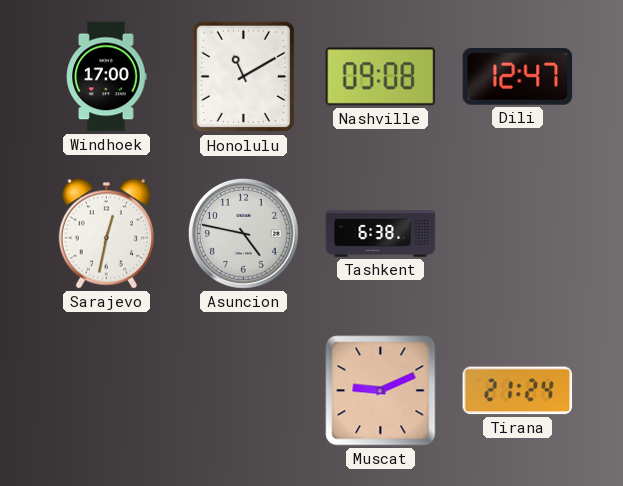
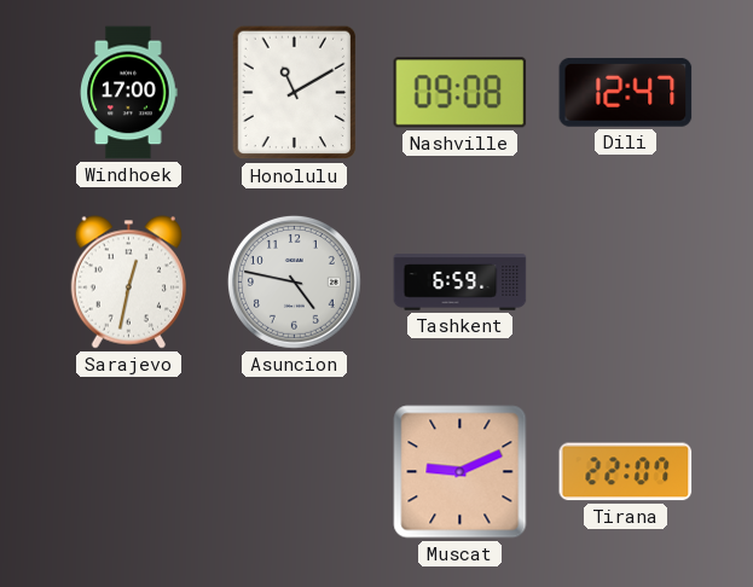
Tashkent: 6:38 -> 6:59 (461, 283)
Tirana: 21:24 -> 22:07 (626, 472)
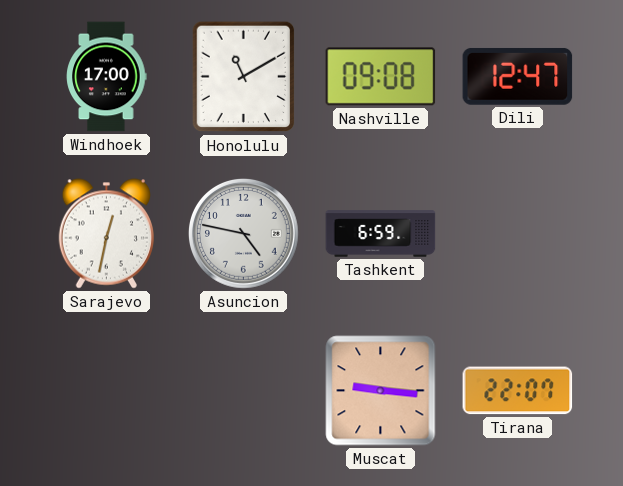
Muscat: 9:11 -> 9:16 (381, 391)
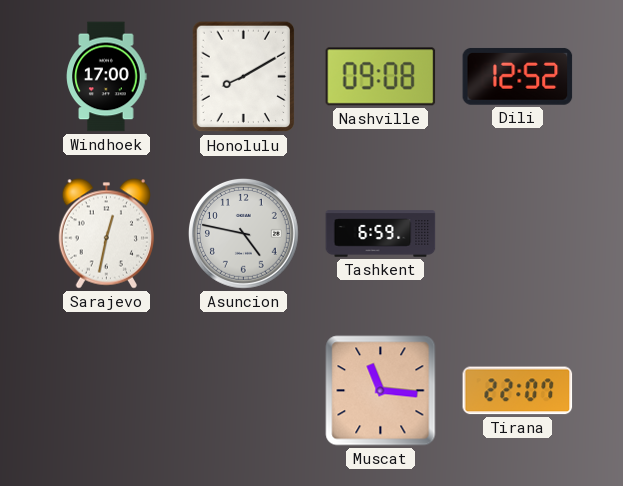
Honolulu: 11:10 -> 8:10 (244, 77)
Dili: 12:47 -> 12:52 (518, 76)
Muscat: 9:16 -> 11:16 (381, 391)
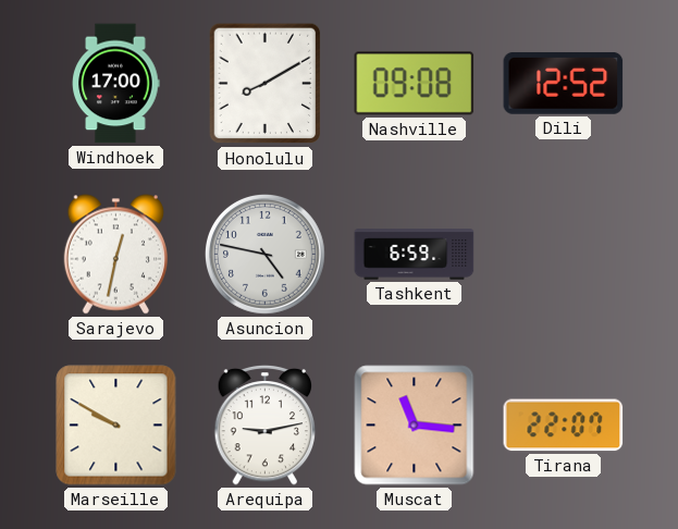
Marseille: none -> 9:50 (116, 426)
Arequipa: none -> 9:13 (266, 425)
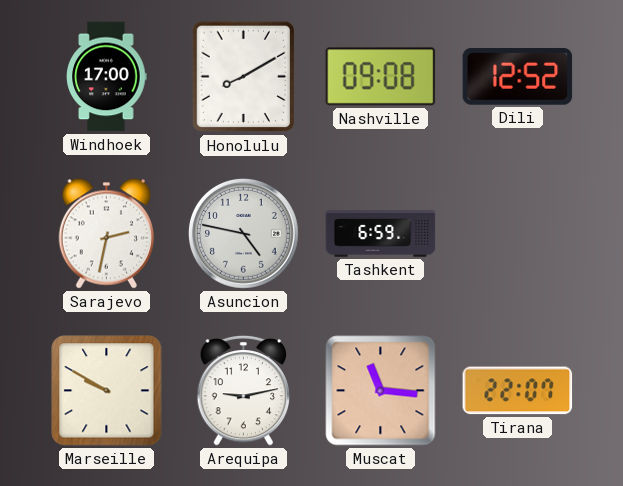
Sarajevo: 12:32 -> 2:32 (106, 234)
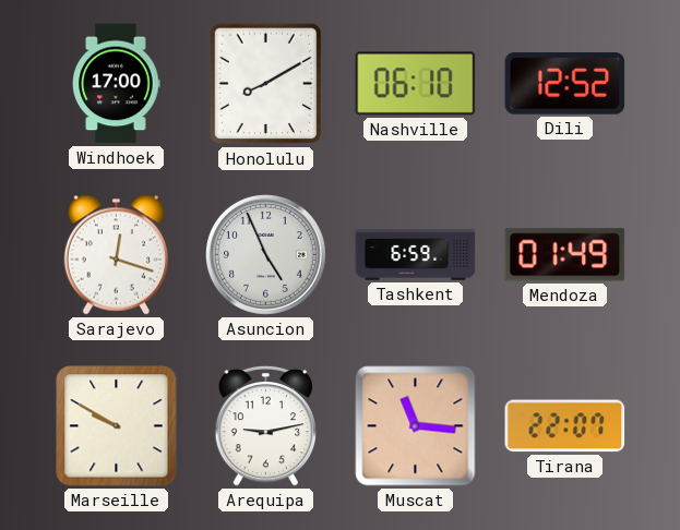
Nashville: 09:08 -> 06:10 (416, 84)
Sarajevo: 2:32 -> 12:18 (116, 255)
Asuncion: 4:47 -> 4:56 (266, 255)
Mendoza: none -> 01:49 (565, 255)
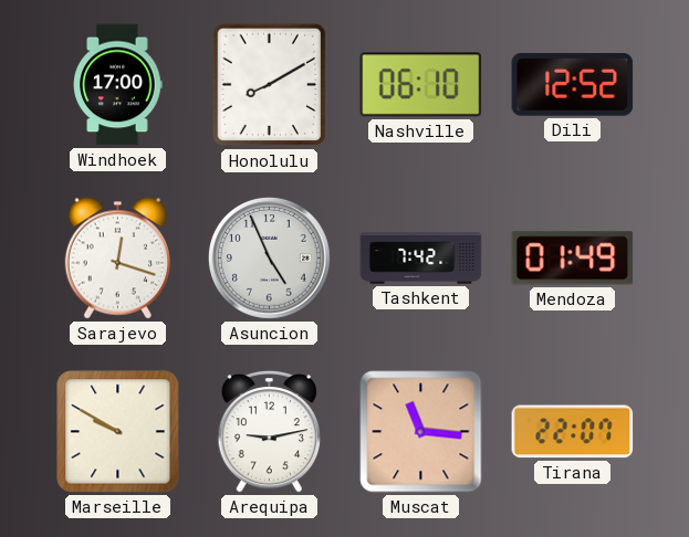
Tashkent: 6:59 -> 7:42 (421, 259)
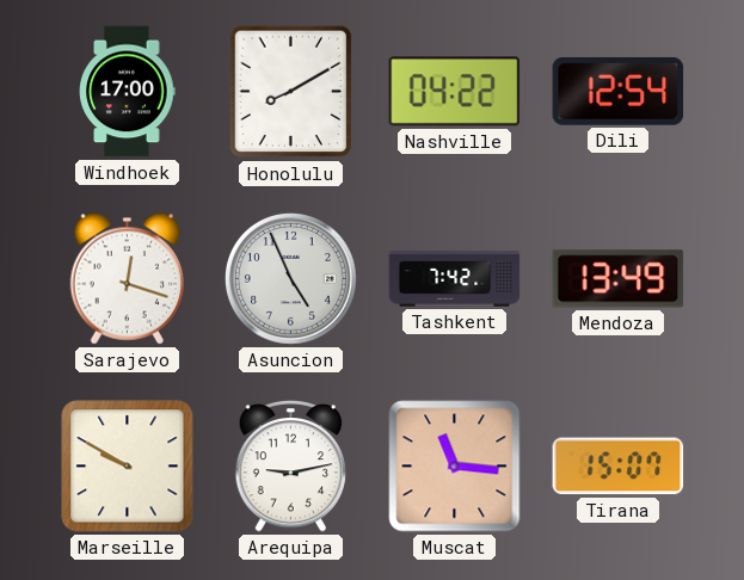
Nashville: 06:10 -> 04:22 (455, 92)
Dili: 12:52 -> 12:54 (619, 91)
Mendoza: 01:49 -> 13:49 (619, 279)
Tirana: 22:07 -> 15:07 (619, 467)
